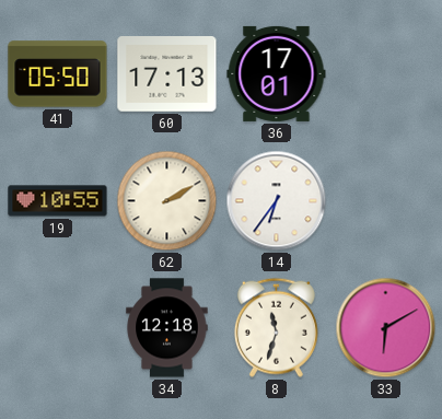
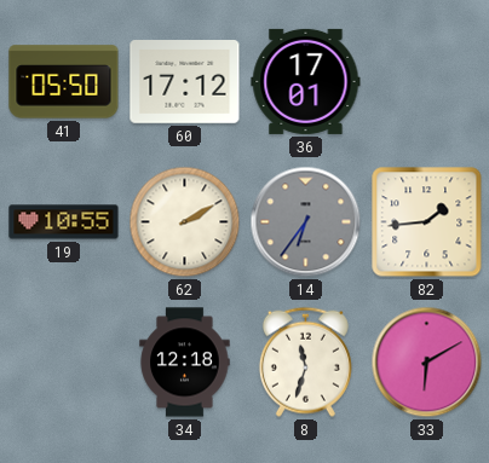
60: 17:13 -> 17:12 (185, 82)
14 dial: white -> grey (306, 222)
82: none -> 1:44 (427, 222)
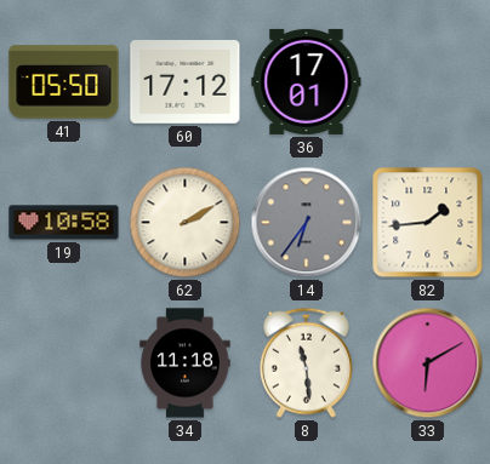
19: 10:55 -> 10:58 (64, 223)
34: 12:18 -> 11:18 (186, 363)
8: 11:33 -> 11:29 (306, 362)
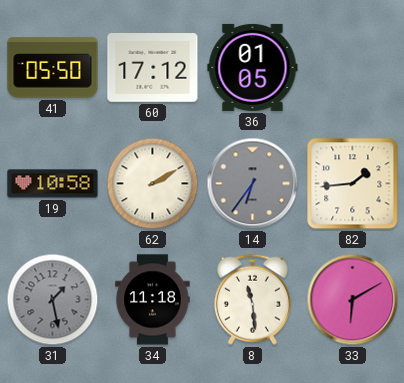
36: 17:01 -> 01:05 (253, 67)
31: none -> 1:28 (53, 300)
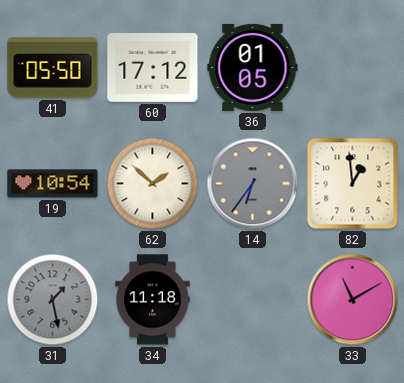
19: 10:58 -> 10:54 (53, 184)
62: 2:10 -> 1:52 (153, 184)
82: 1:44 -> 12:59 (353, 184)
8: 11:29 -> none (252, 299)
33: 6:10 -> 11:10 (353, 300)
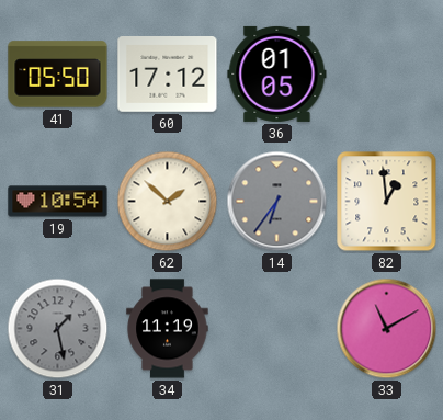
34: 11:18 -> 11:19 (168, 329)
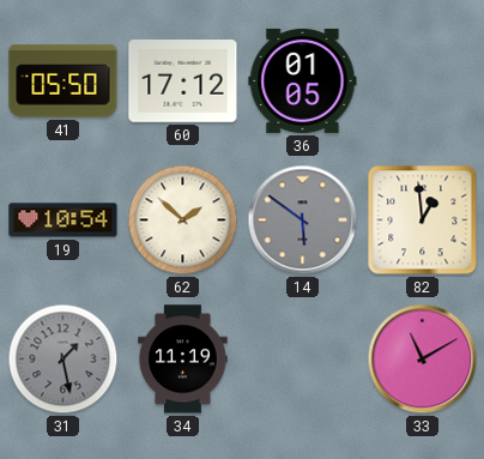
14: 6:36 -> 5:51 (303, 221)
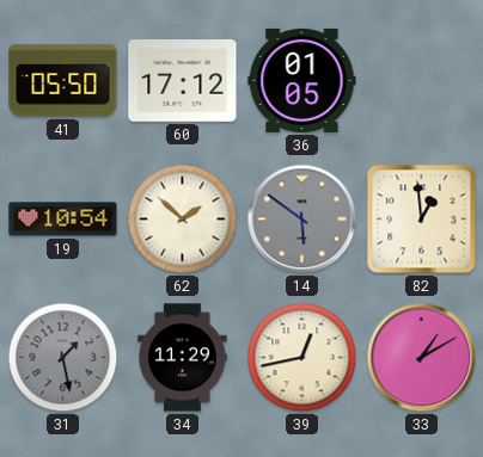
34: 11:19 -> 11:29 (183, 358)
39: none -> 12:43 (302, 358)
33: 11:10 -> 1:10 (422, 358)
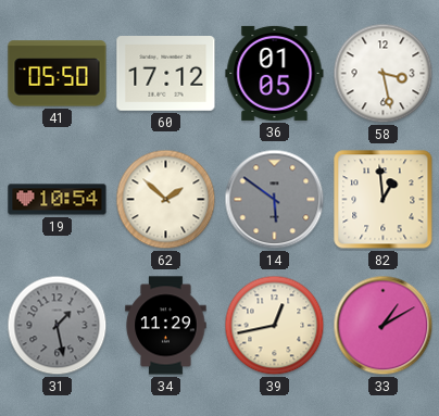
58: none -> 3:28 (384, 74)
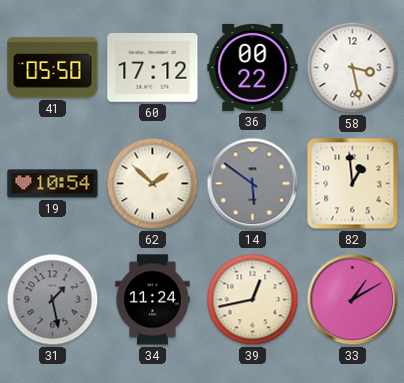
36: 01:05 -> 00:22 (253, 67)
34: 11:29 -> 11:24 (153, 300)
